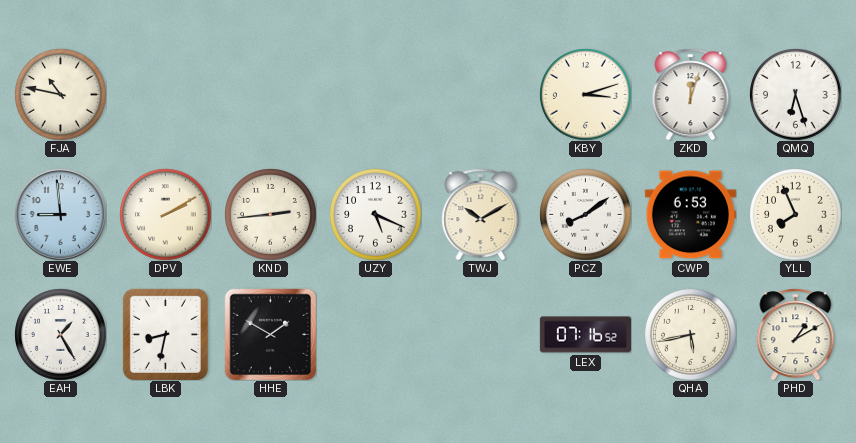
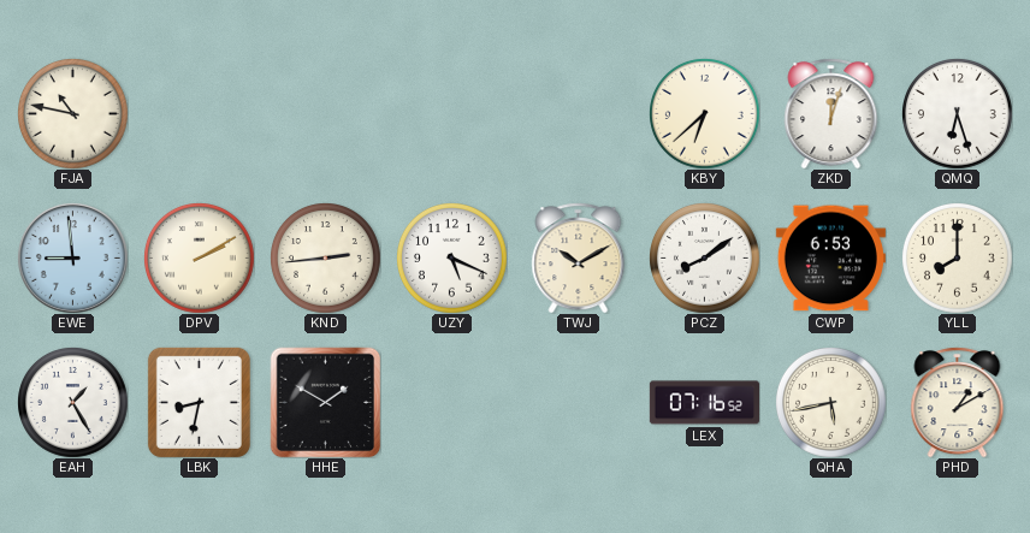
KBY: 3:12 -> 6:38 (705, 114)
YLL: 7:56 -> 8:00 (958, 259)
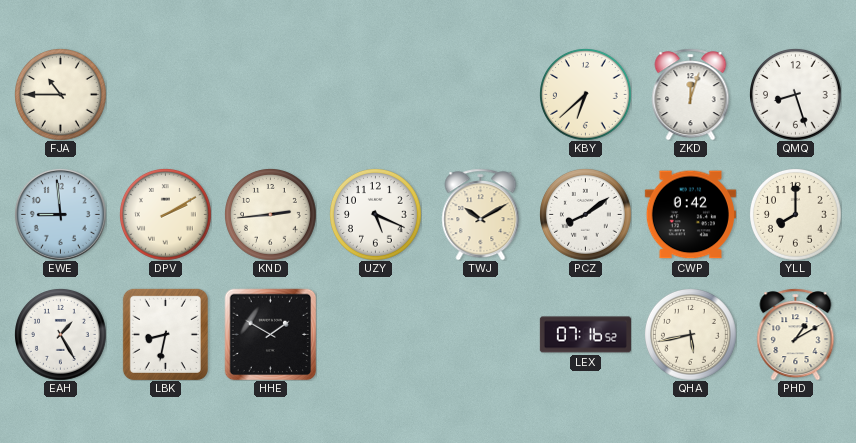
FJA: 10:47 -> 10:45 (61, 95)
QMQ: 6:27 -> 8:27 (796, 95)
CWP: 6:53 -> 0:42 (690, 215)
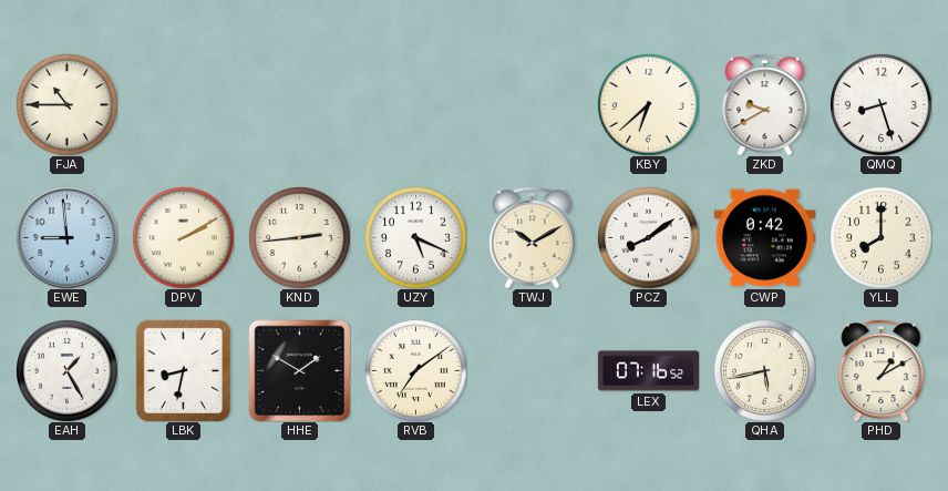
ZKD: 12:03 -> 9:40 (765, 104)
RVB: none -> 7:09 (416, 371)
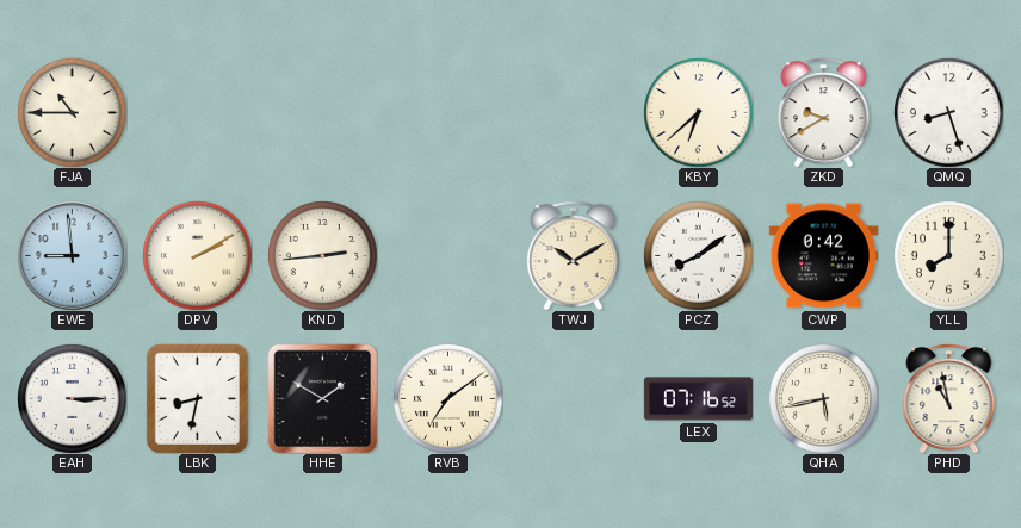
UZY: 5:19 -> none (416, 238)
EAH: 1:25 -> 3:15 (73, 399)
PHD: 1:10 -> 10:58 (949, 398)
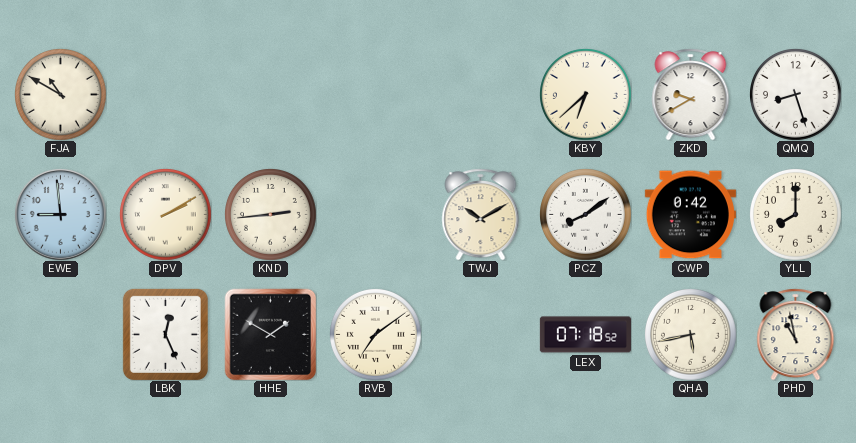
FJA: 10:45 -> 10:50 (61, 95)
EAH: 3:15 -> none (73, 399)
LBK: 8:32 -> 12:26 (165, 334)
LEX: 07:16 -> 07:18 (585, 335)
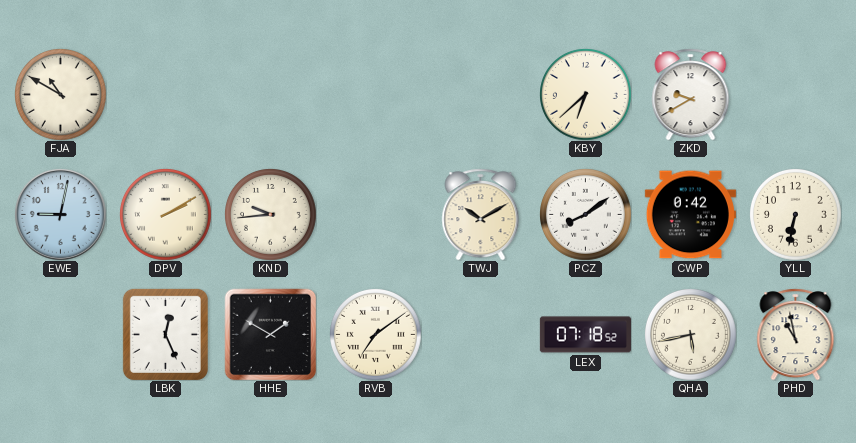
QMQ: 8:27 -> none (796, 95)
EWE: 8:59 -> 9:02 (60, 214)
KND: 2:44 -> 9:44 (271, 215)
YLL: 8:00 -> 6:32 (796, 215)
